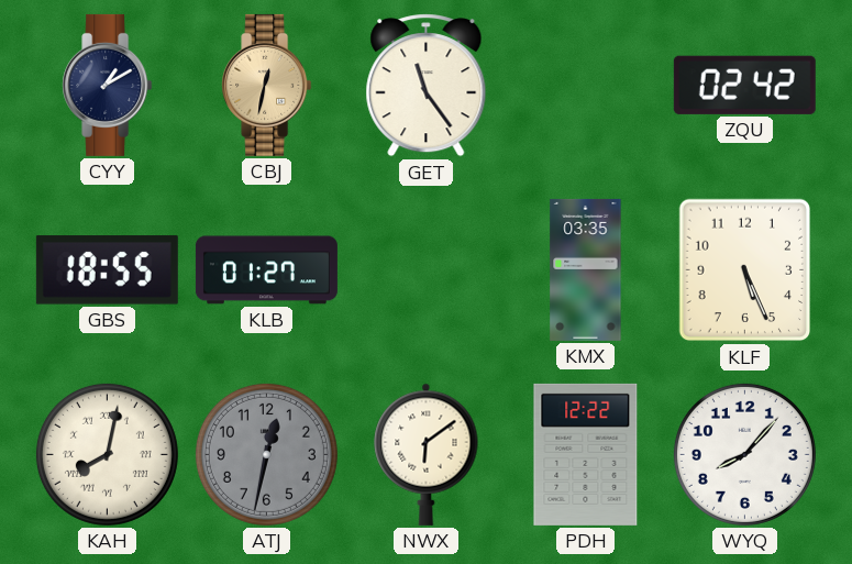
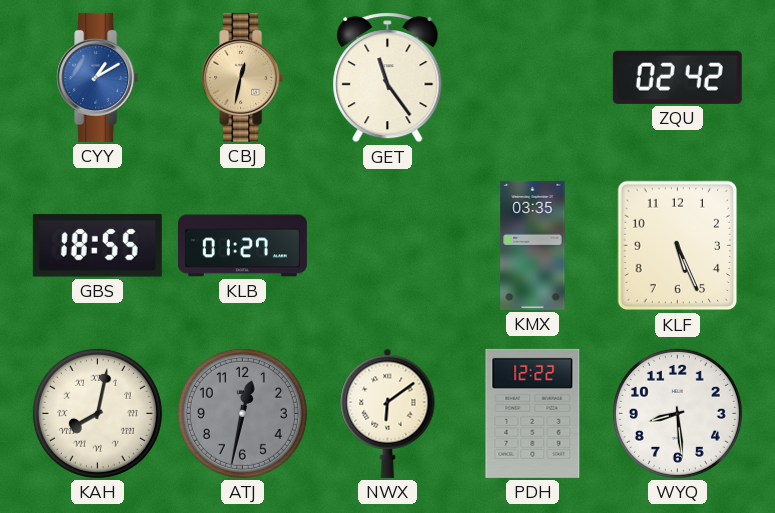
CYY dial: navy -> blue (98, 77)
WYQ: 8:07 -> 8:29 (677, 413)
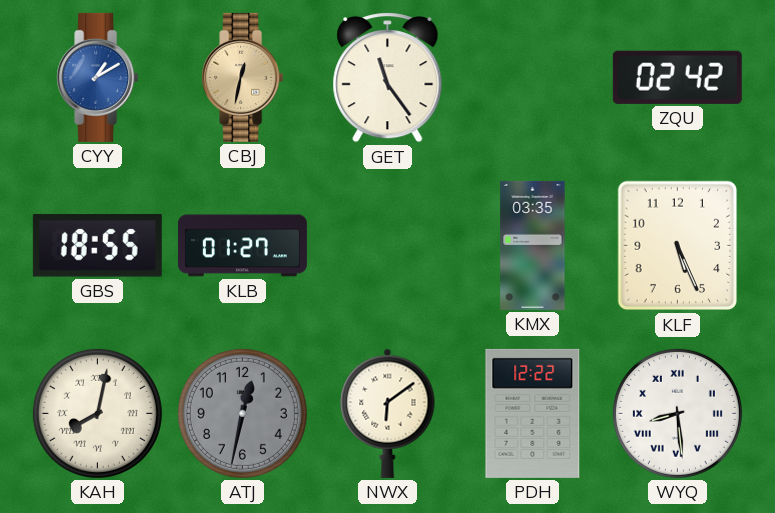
WYQ numerals: Arabic -> Roman (677, 413)
